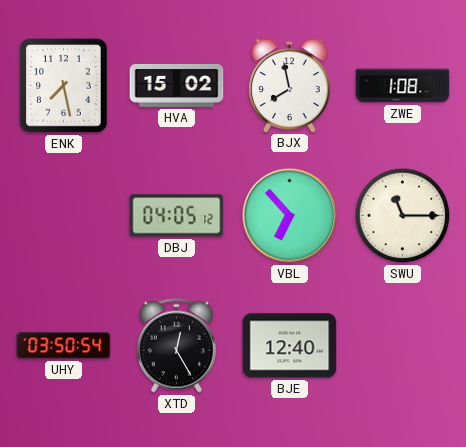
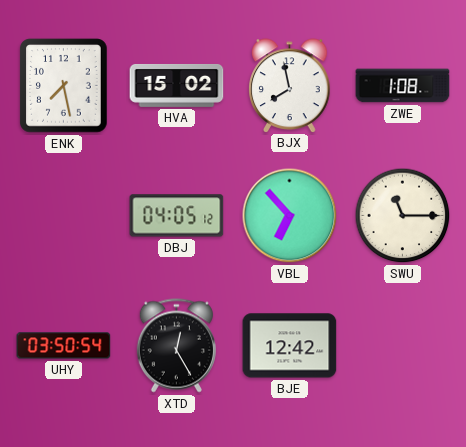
BJE: 12:40 -> 12:42 (290, 346)
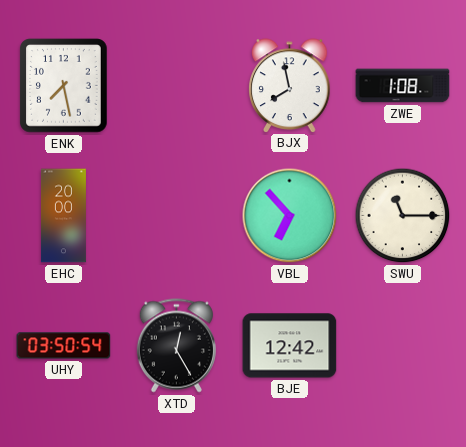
HVA: 15:02 -> none (177, 85)
EHC: none -> 20:00 (63, 216)
DBJ: 04:05 -> none (177, 216)
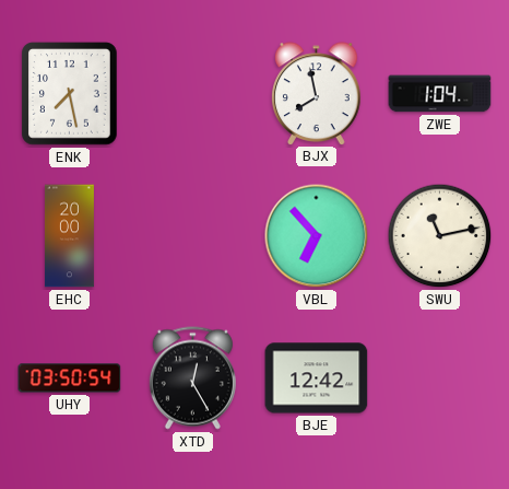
ZWE: 1:08 -> 1:04 (440, 94)
SWU: 11:15 -> 11:13 (440, 236)
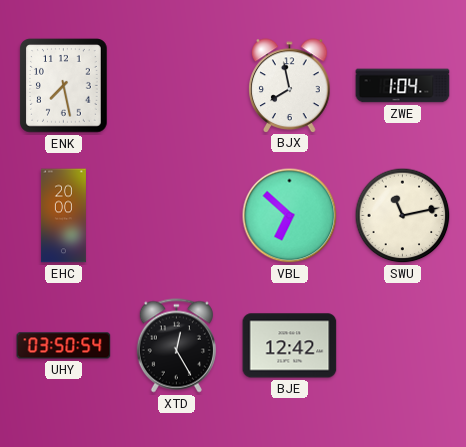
VBL: 6:53 -> 6:52 (290, 216)
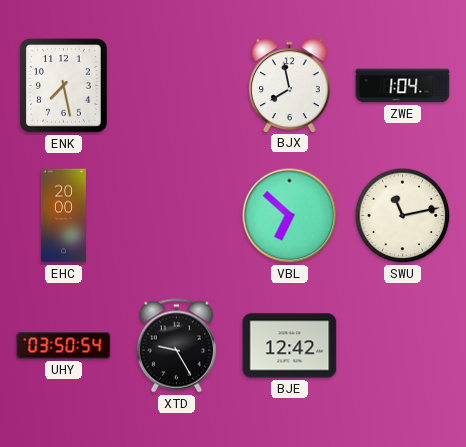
XTD: 12:25 -> 9:25 (176, 346)
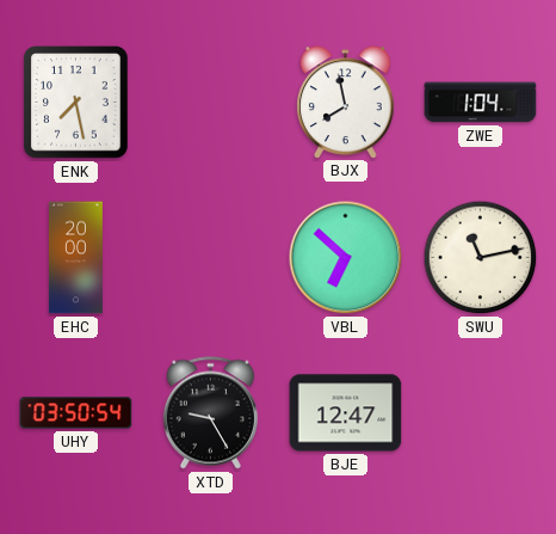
BJE: 12:42 -> 12:47 (346, 413)
